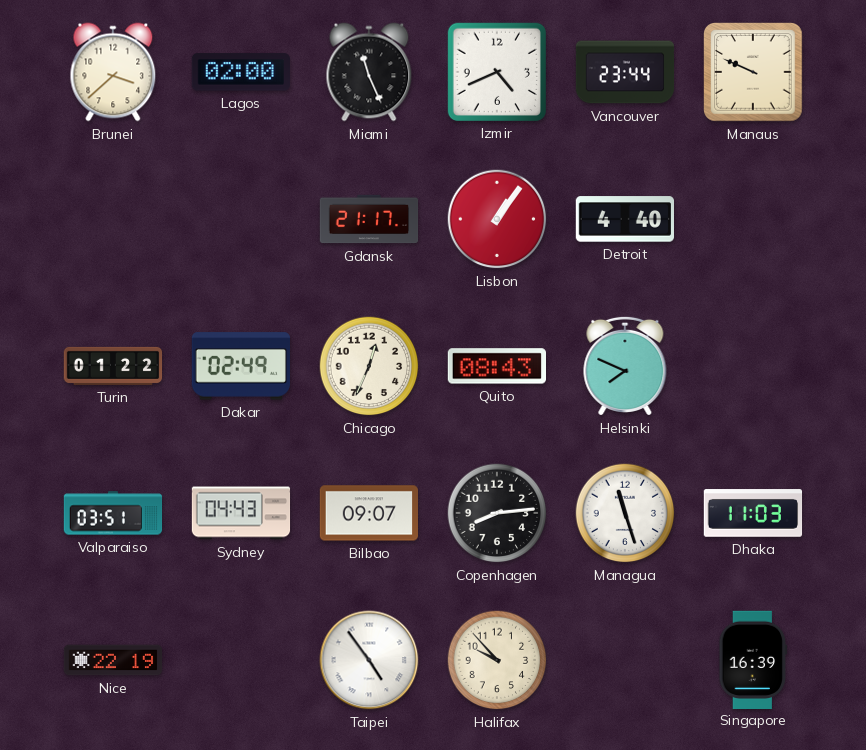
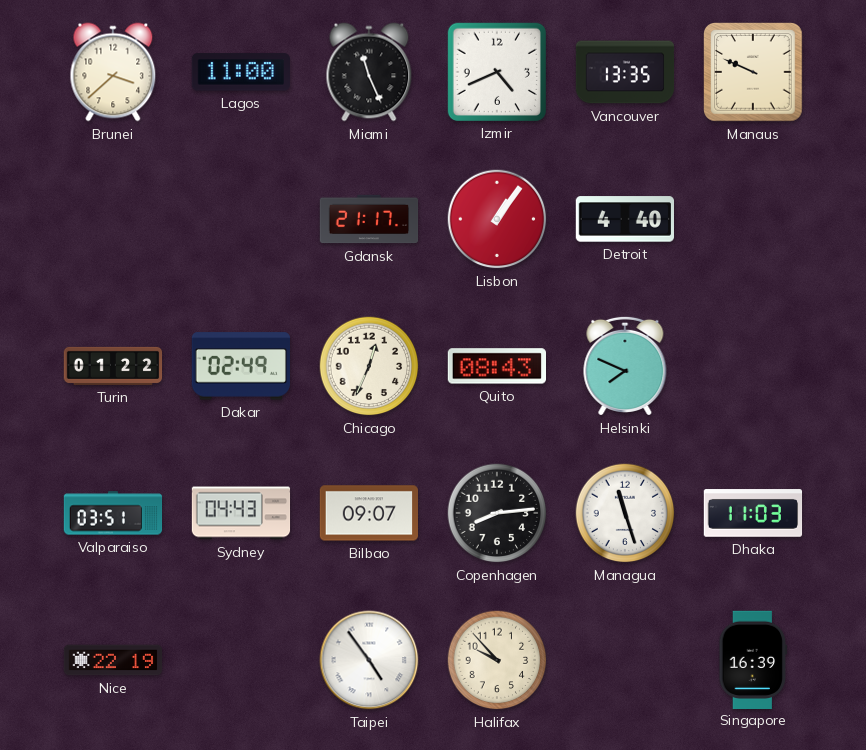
Lagos: 02:00 -> 11:00 (240, 72)
Vancouver: 23:44 -> 13:35 (625, 72)
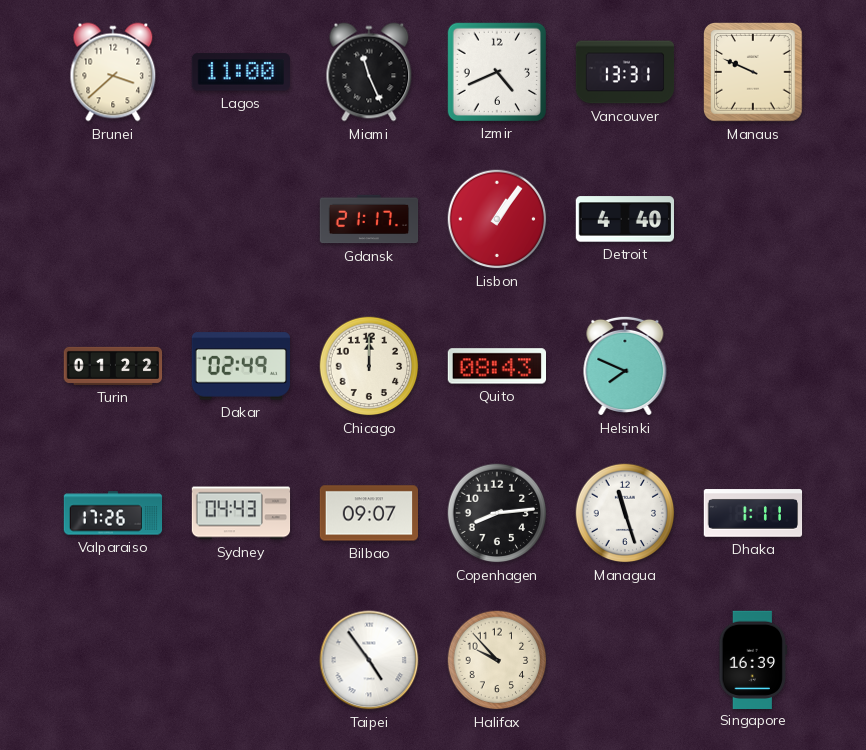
Vancouver: 13:35 -> 13:31 (625, 72)
Chicago: 12:34 -> 12:00 (369, 366)
Valparaiso: 03:51 -> 17:26 (113, 513)
Dhaka: 11:03 -> 1:11 (753, 513)
Nice: 22:19 -> none (113, 660)
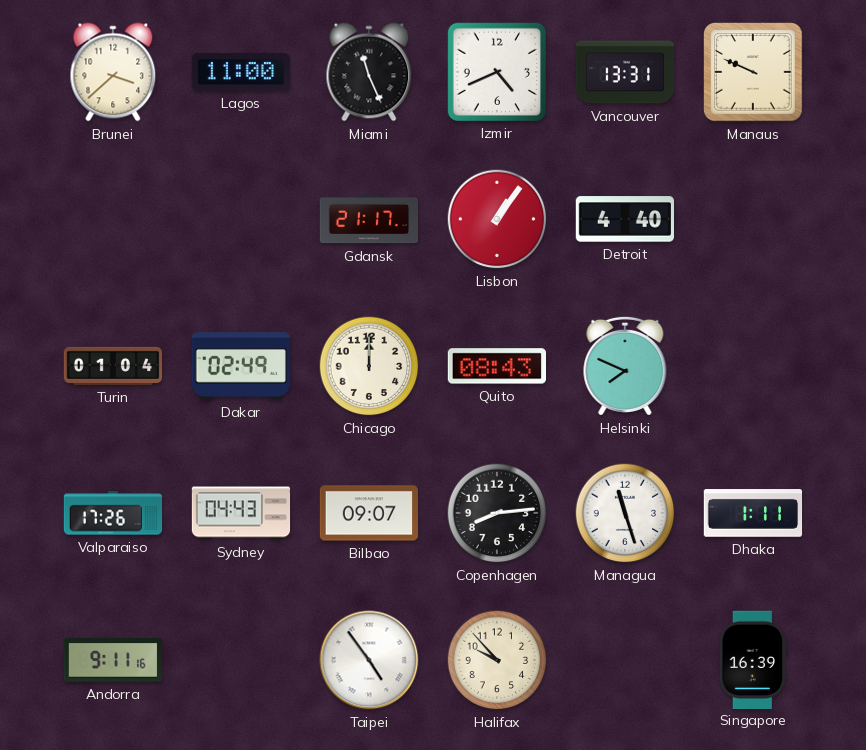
Turin: 01:22 -> 01:04 (113, 366)
Andorra: none -> 9:11 (112, 660)
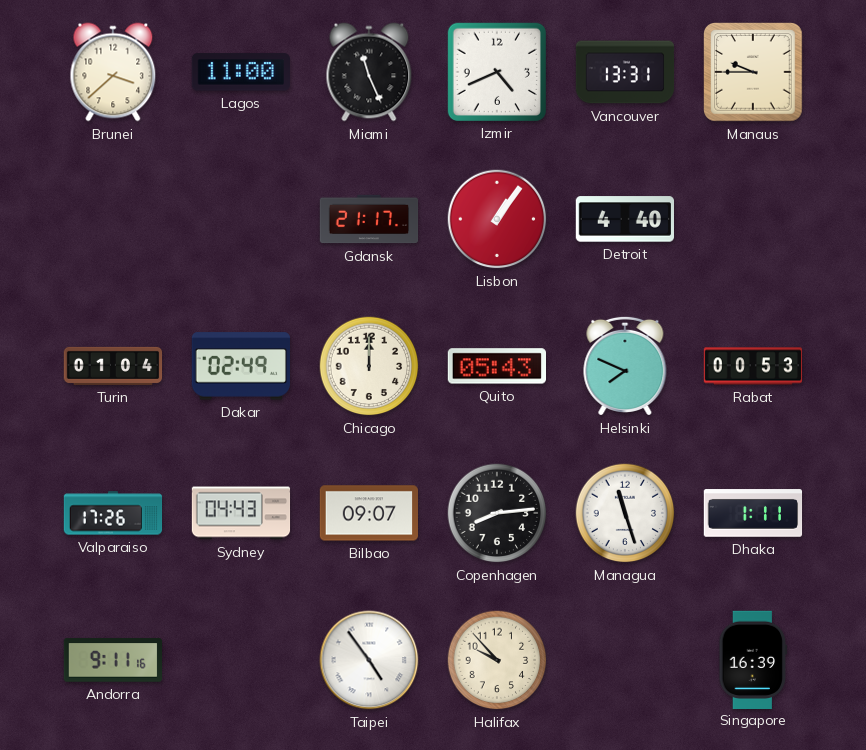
Manaus: 9:49 -> 9:45 (753, 72)
Quito: 08:43 -> 05:43 (496, 366)
Rabat: none -> 00:53 (753, 366)
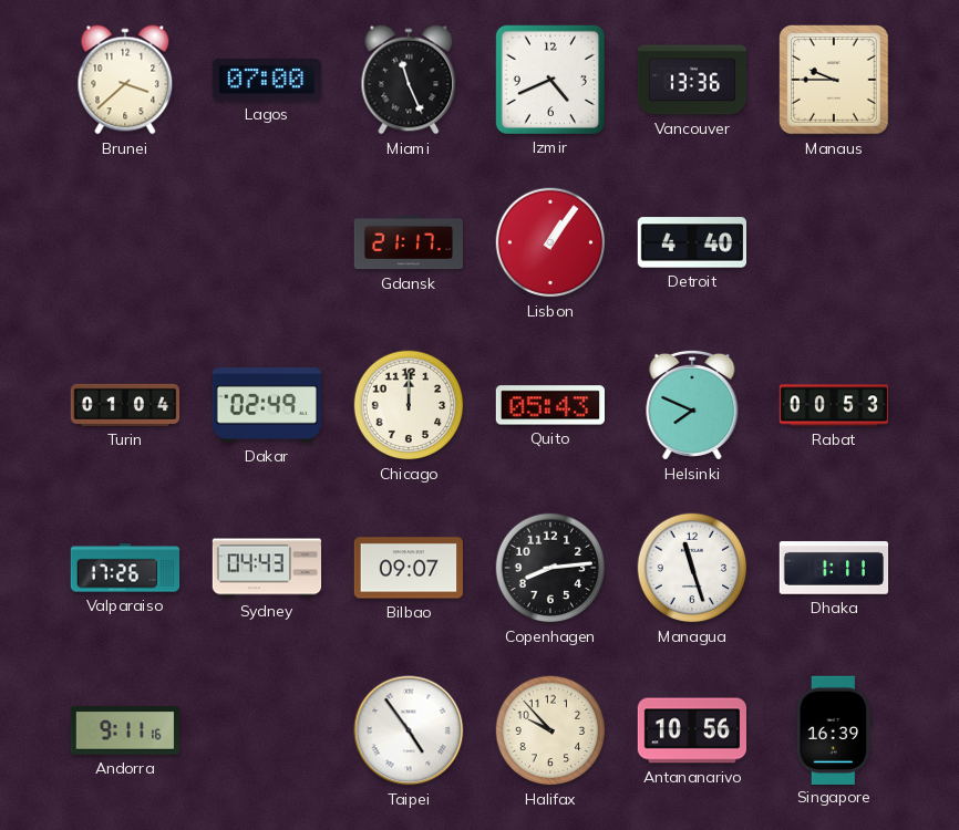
Lagos: 11:00 -> 07:00 (266, 80)
Vancouver: 13:31 -> 13:36 (692, 80)
Antananarivo: none -> 10:56 (692, 730)
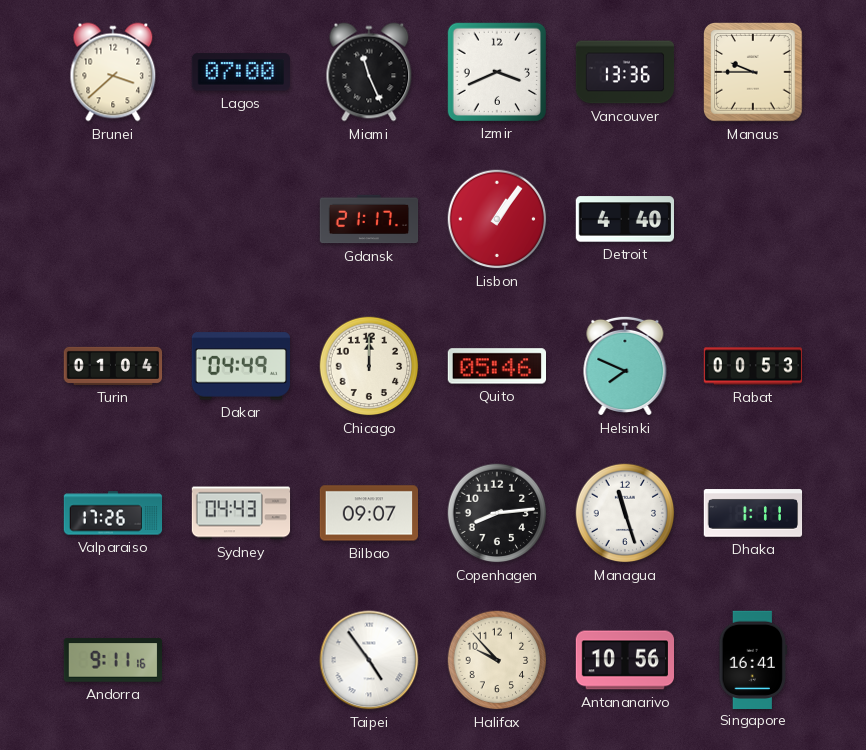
Izmir: 4:41 -> 3:41 (496, 71)
Dakar: 02:49 -> 04:49 (240, 366)
Quito: 05:43 -> 05:46 (496, 366)
Singapore: 16:39 -> 16:41 (753, 659)
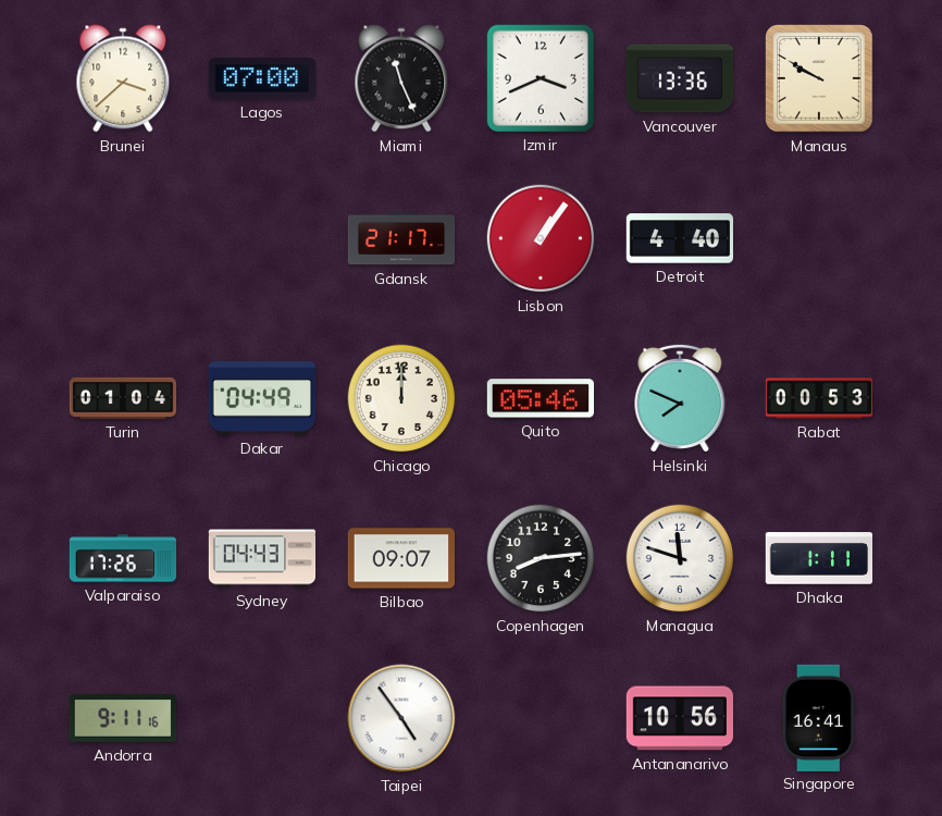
Manaus: 9:45 -> 9:50 (819, 78)
Managua: 11:27 -> 11:48 (680, 558)
Halifax: 9:53 -> none (497, 660)
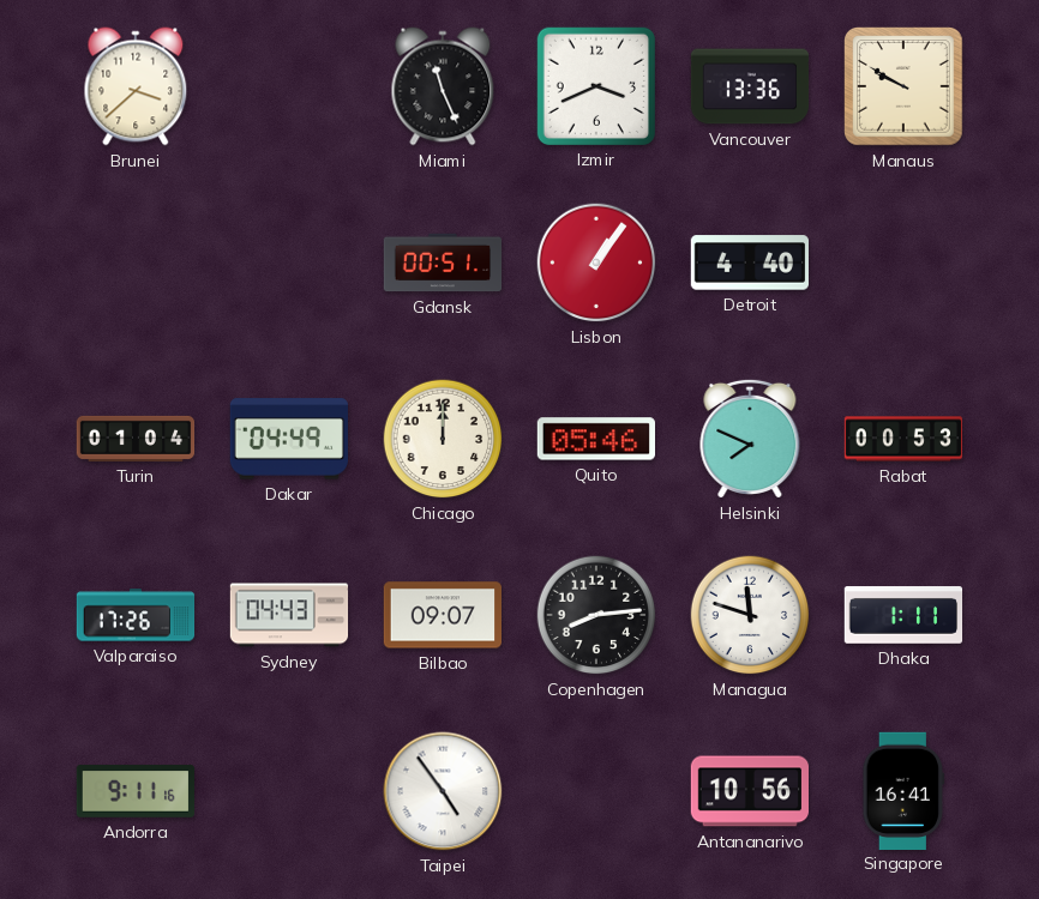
Lagos: 07:00 -> none (261, 78)
Gdansk: 21:17 -> 00:51 (443, 263)
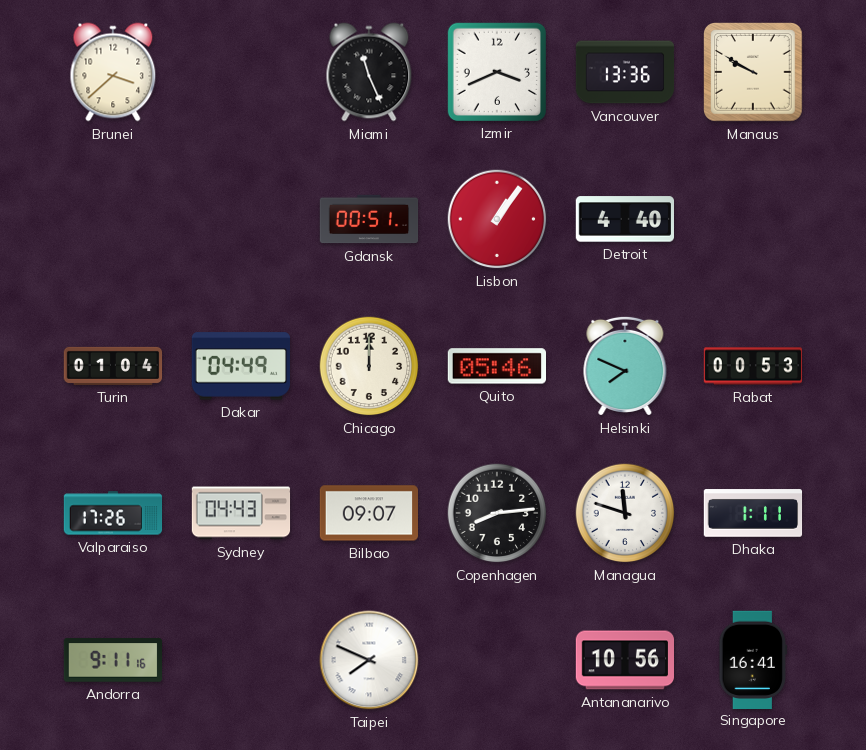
Taipei: 4:54 -> 7:49 (369, 660)
